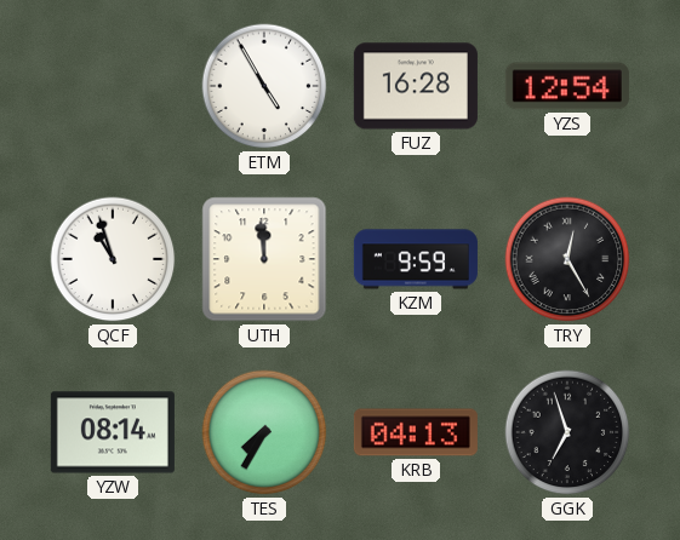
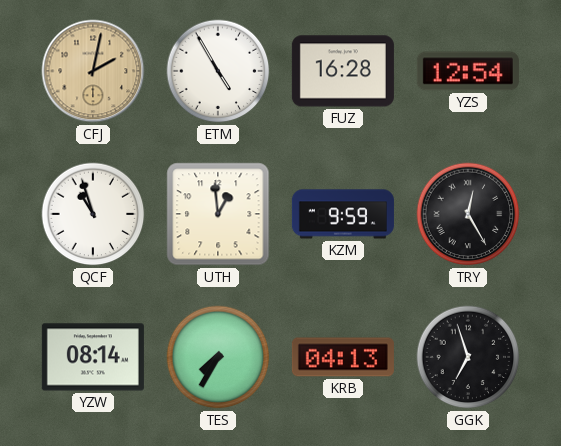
CFJ: none -> 2:02 (93, 71)
UTH: 11:59 -> 12:59 (218, 214)
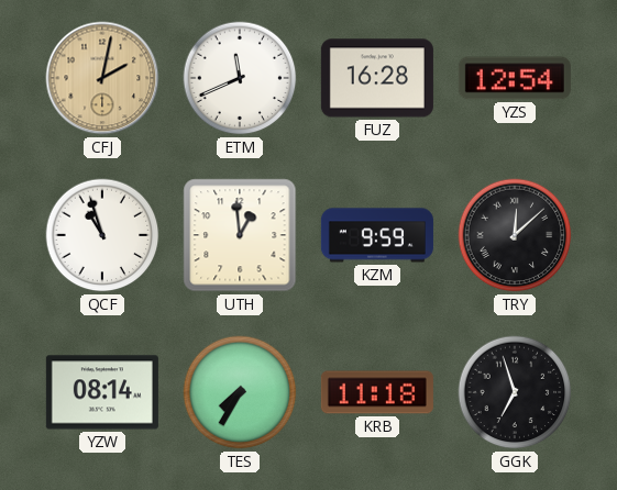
ETM: 4:55 -> 11:41 (240, 78)
TRY: 12:25 -> 12:08 (515, 235)
KRB: 04:13 -> 11:18 (377, 392)
